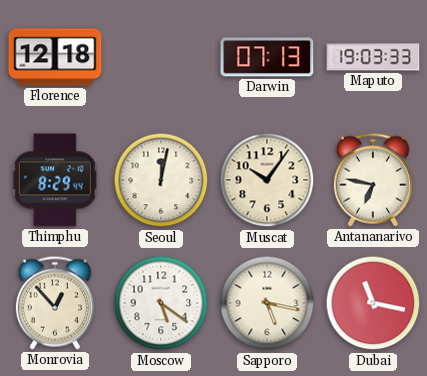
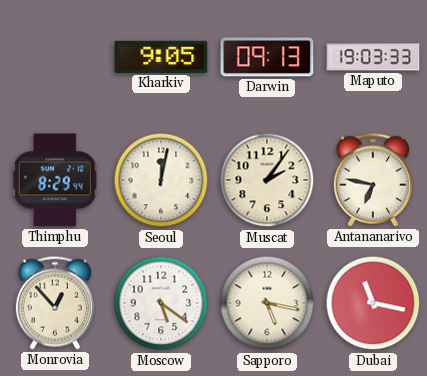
Florence: 12:18 -> none (55, 57)
Kharkiv: none -> 9:05 (161, 57)
Darwin: 07:13 -> 09:13 (267, 57)
Muscat: 10:06 -> 2:06 (267, 180)
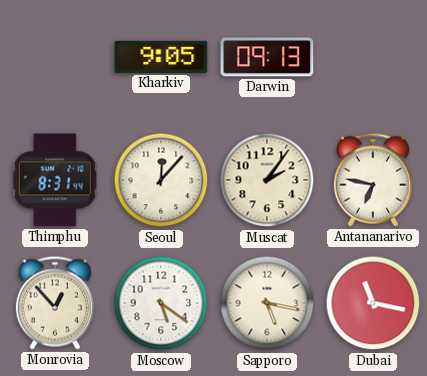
Maputo: 19:03 -> none (373, 57)
Thimphu: 8:29 -> 8:31 (55, 180)
Seoul: 12:02 -> 12:07 (161, 180)
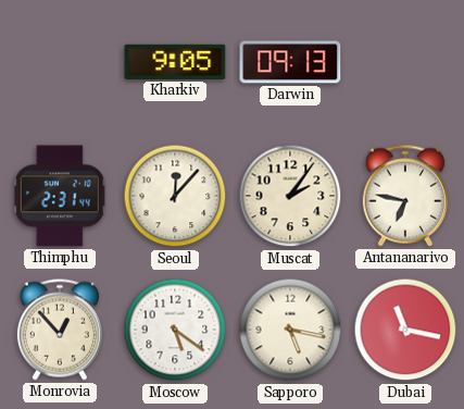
Thimphu: 8:31 -> 2:31 (60, 196)
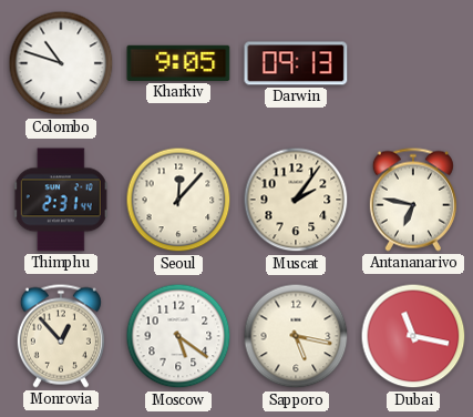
Colombo: none -> 10:48 (61, 63)
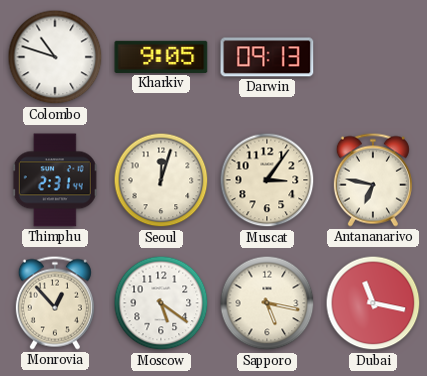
Seoul: 12:07 -> 12:03 (161, 180)
Muscat: 2:06 -> 3:06 (267, 180)
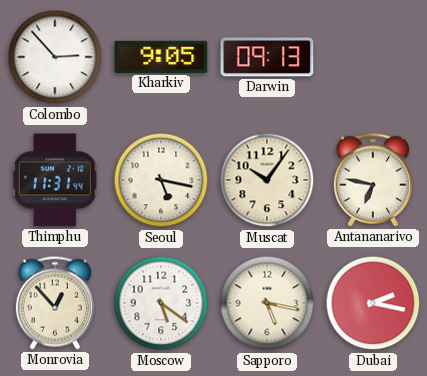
Colombo: 10:48 -> 2:53 (55, 57)
Thimphu: 2:31 -> 11:31 (55, 180)
Seoul: 12:03 -> 5:17 (161, 180)
Muscat: 3:06 -> 10:06 (267, 180)
Dubai: 11:17 -> 2:17 (373, 303)
